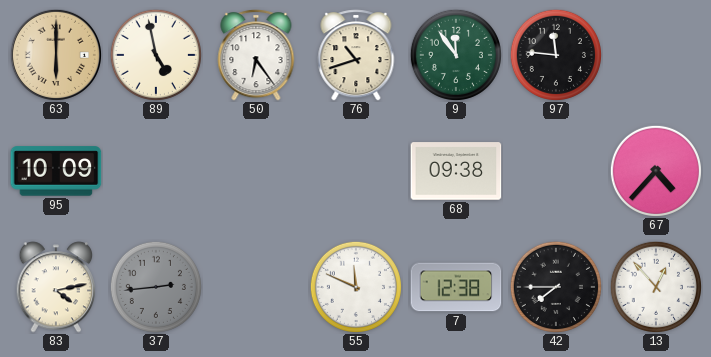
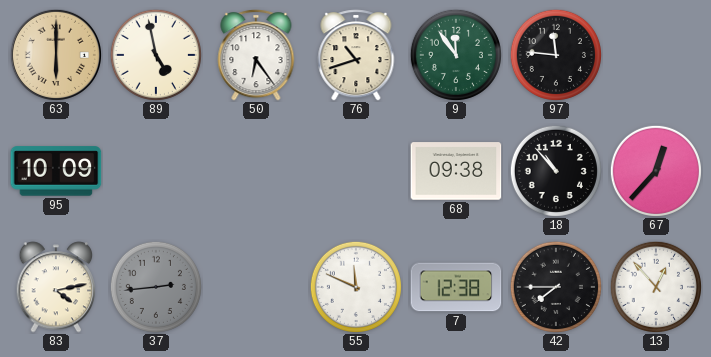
18: none -> 10:53 (556, 171)
67: 4:37 -> 12:37 (656, 171)
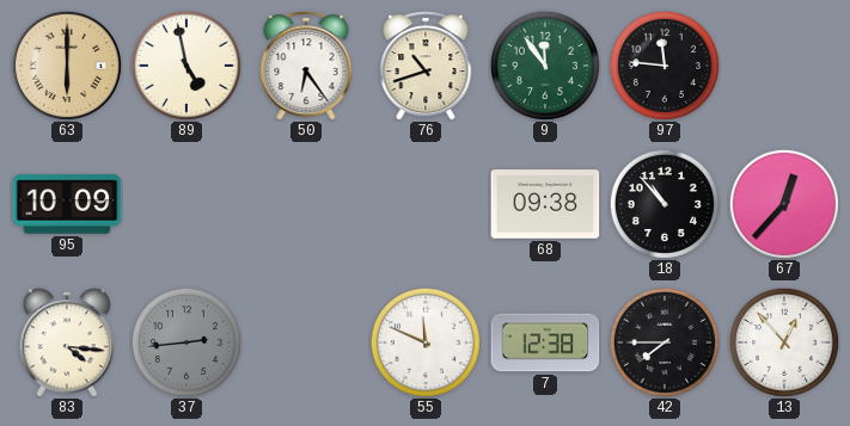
83: 4:13 -> 4:16 (67, 342)
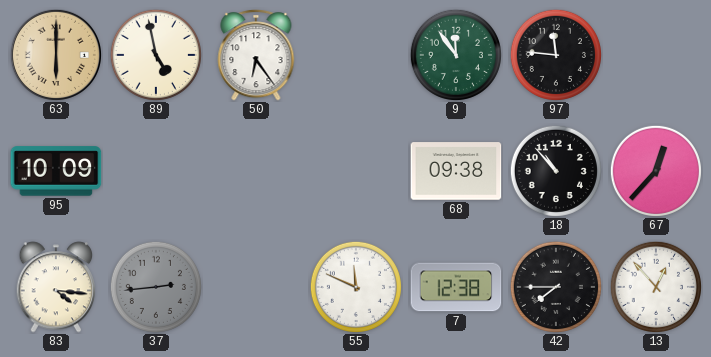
76: 10:42 -> none (426, 66)
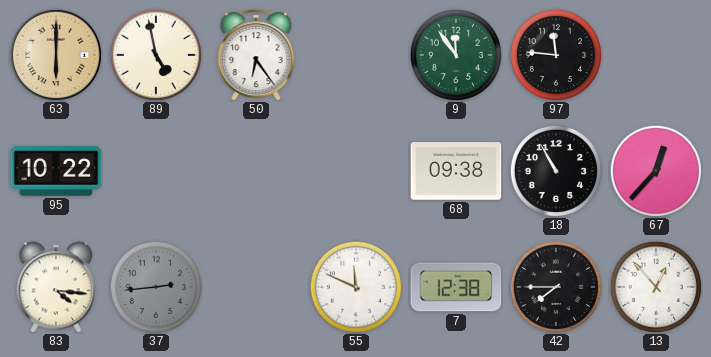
95: 10:09 -> 10:22 (56, 171)
18: 10:53 -> 10:55 (556, 171)
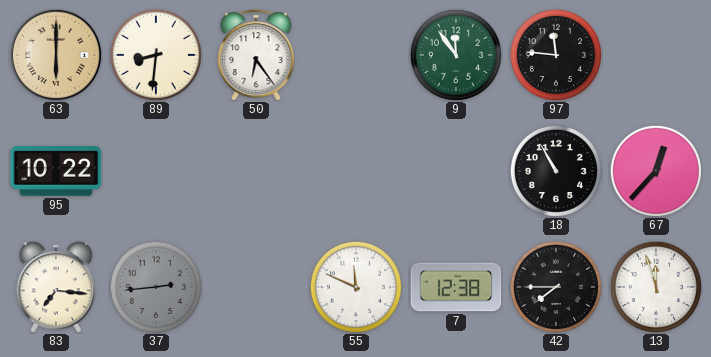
89: 4:58 -> 8:31 (156, 55)
68: 09:38 -> none (456, 171)
83: 4:16 -> 7:16 (56, 287)
13: 12:53 -> 11:57 (656, 287)
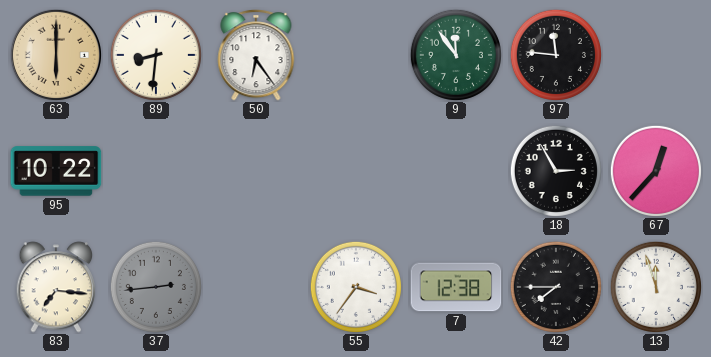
18: 10:55 -> 2:55 (556, 171)
55: 11:49 -> 3:36 (356, 287)
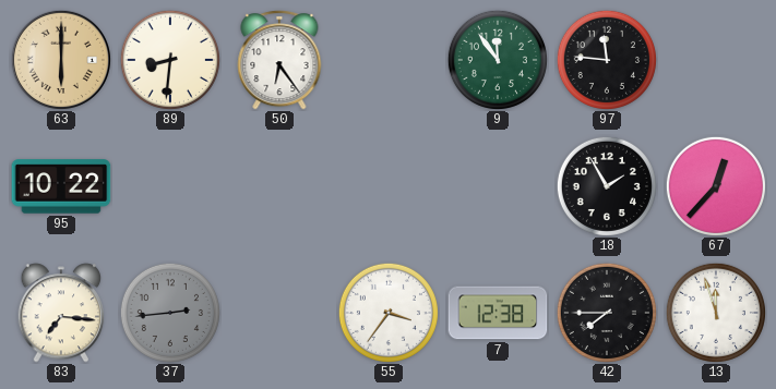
18: 2:55 -> 1:55 (607, 186)
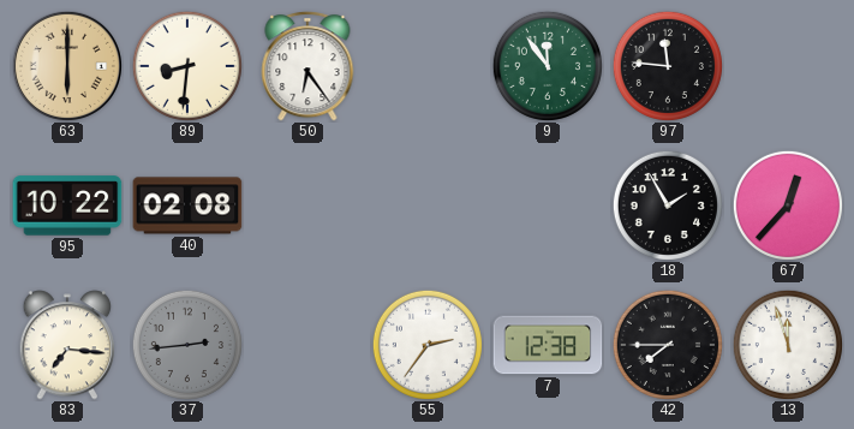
40: none -> 02:08 (187, 205)
55: 3:36 -> 2:36 (428, 345)
